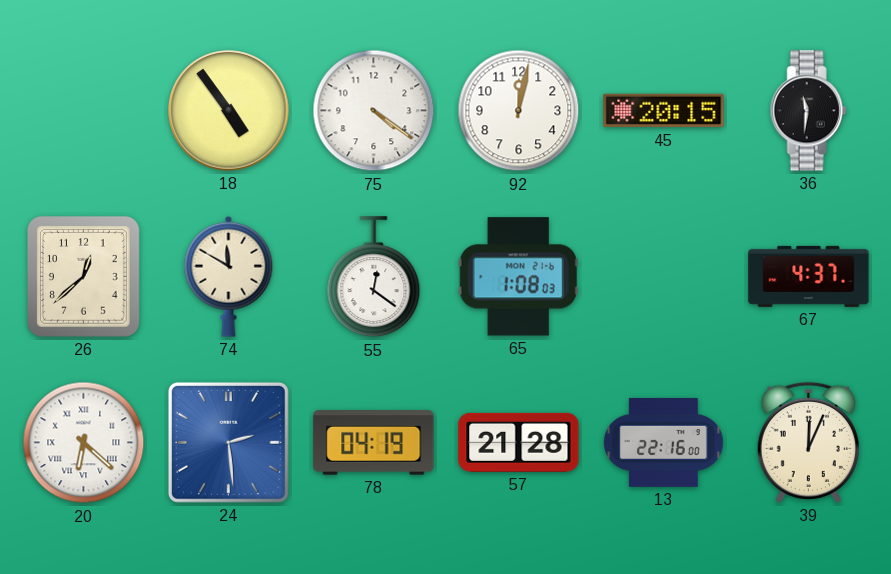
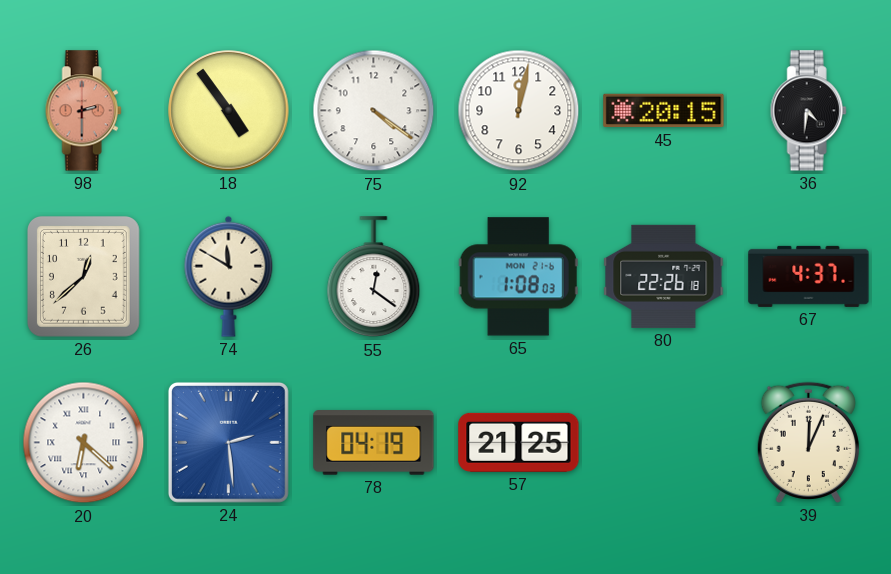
98: none -> 2:30 (83, 111)
36: 11:31 -> 4:31 (808, 111)
80: none -> 22:26 (664, 276)
57: 21:28 -> 21:25 (519, 442)
13: 22:16 -> none (664, 442)
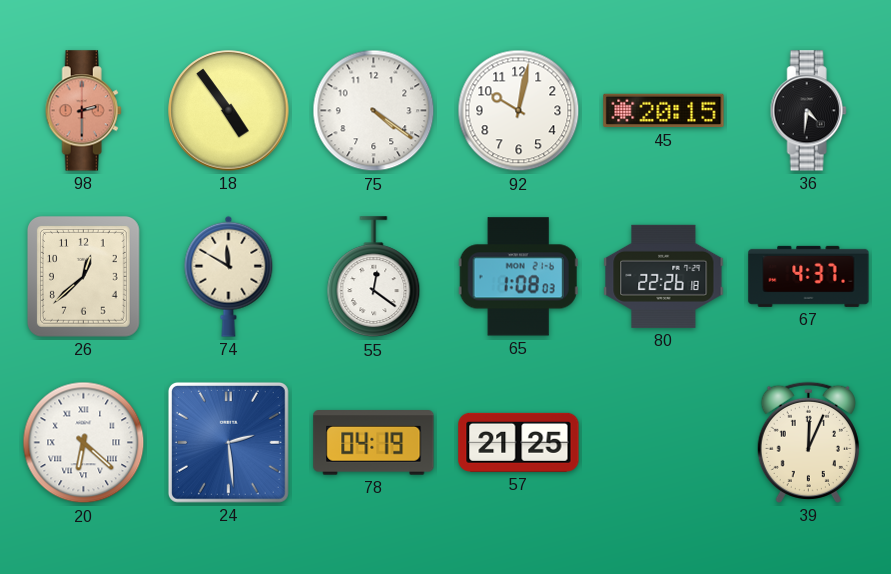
92: 12:02 -> 10:02 (519, 111)
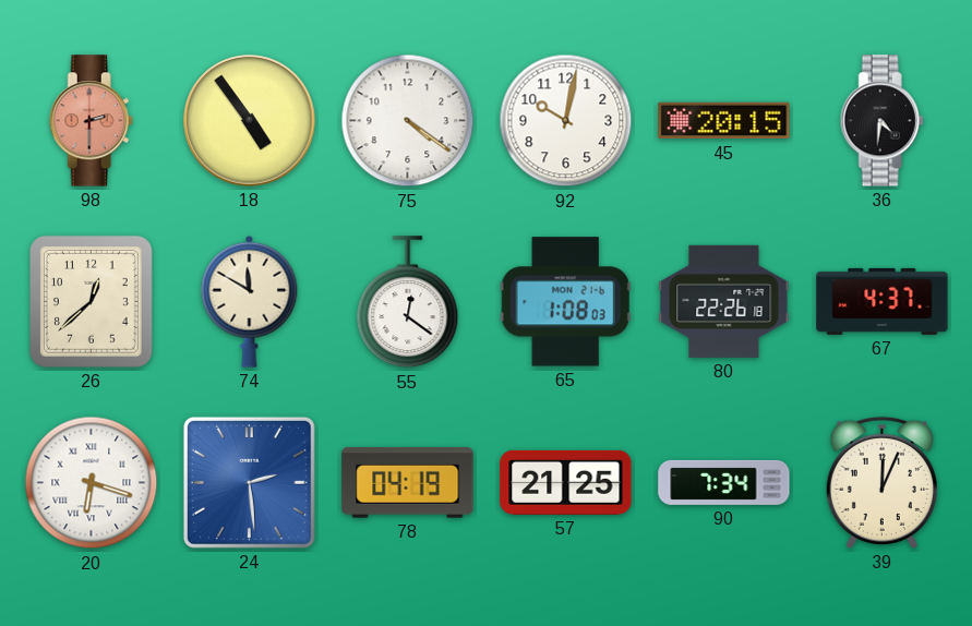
20: 6:22 -> 6:18 (92, 483)
90: none -> 7:34 (724, 482)
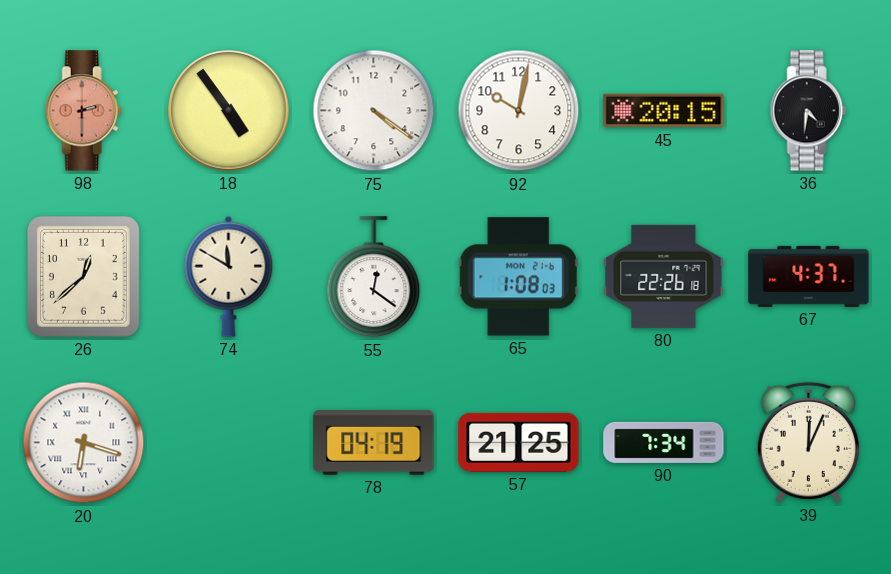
24: 2:29 -> none (249, 482)
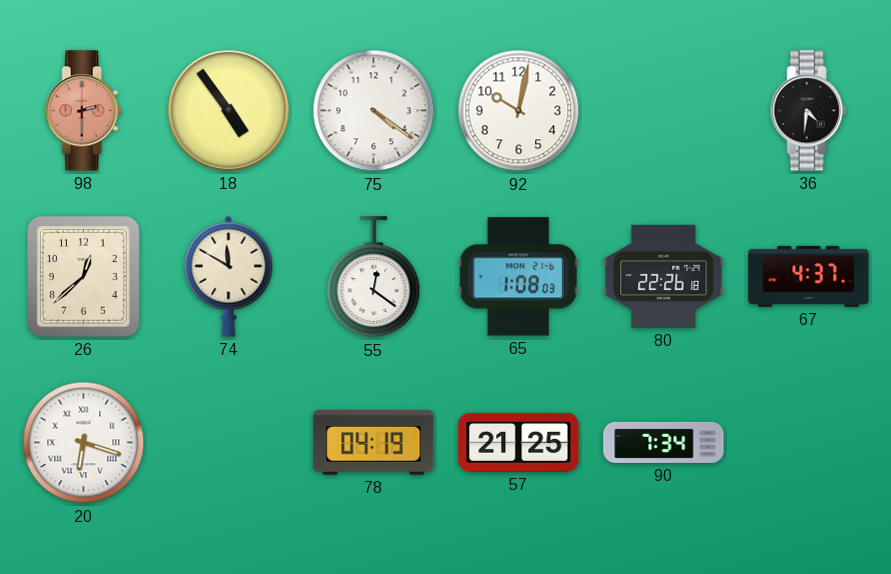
45: 20:15 -> none (664, 111)
39: 12:04 -> none (808, 442)
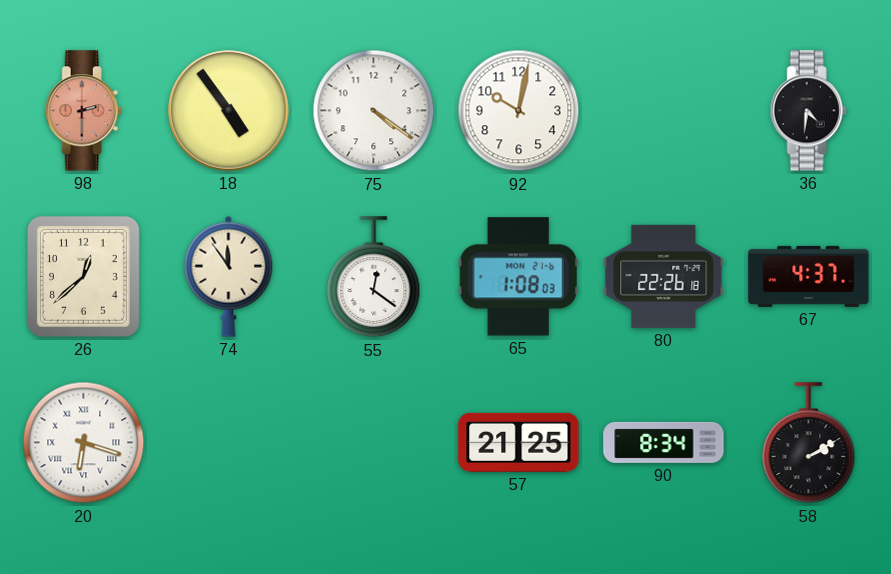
74: 11:50 -> 11:54 (229, 276)
78: 04:19 -> none (374, 443)
90: 7:34 -> 8:34 (664, 442)
58: none -> 2:10 (809, 443)
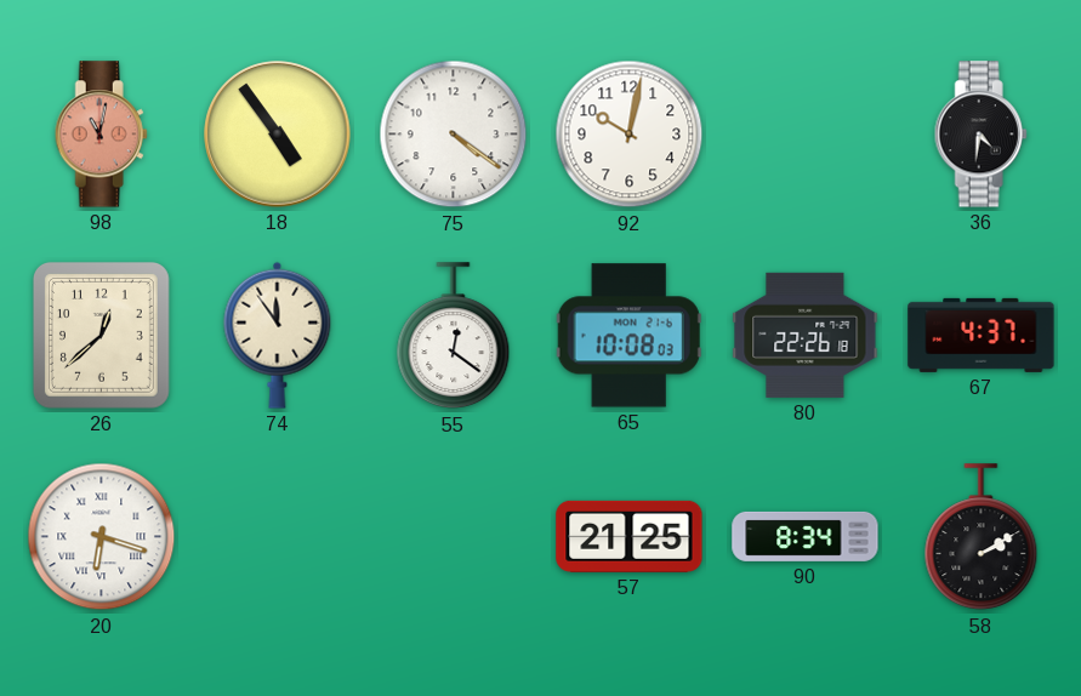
98: 2:30 -> 11:02 (101, 135)
65: 1:08 -> 10:08 (628, 336)
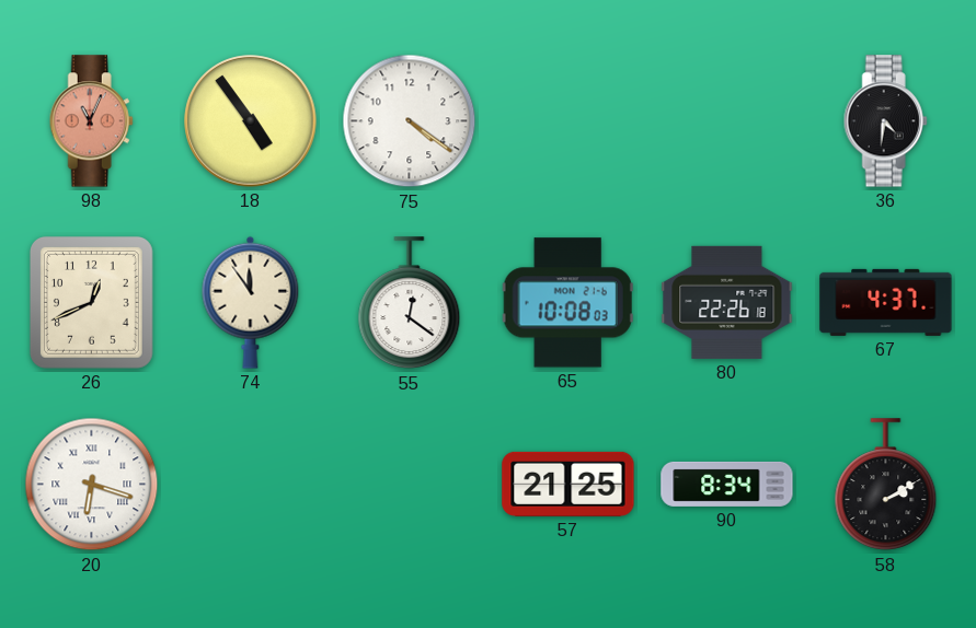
98: 11:02 -> 11:04 (91, 121)
92: 10:02 -> none (630, 135)
26: 12:38 -> 12:41 (91, 302)
